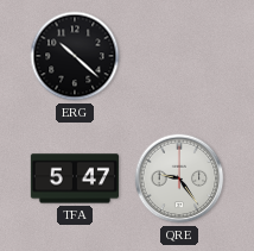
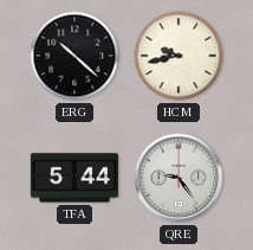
HCM: none -> 9:43 (179, 56)
TFA: 5:47 -> 5:44 (74, 178)
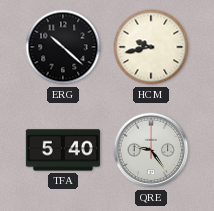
TFA: 5:44 -> 5:40 (63, 150)
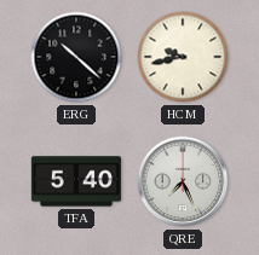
QRE: 9:24 -> 7:26 (183, 181)
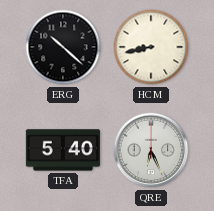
HCM: 9:43 -> 8:43 (151, 47)
QRE: 7:26 -> 6:26 (151, 150)
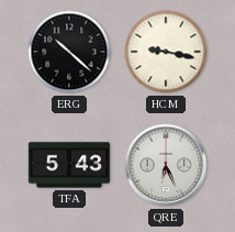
HCM: 8:43 -> 9:17 (166, 52)
TFA: 5:40 -> 5:43 (69, 165)
